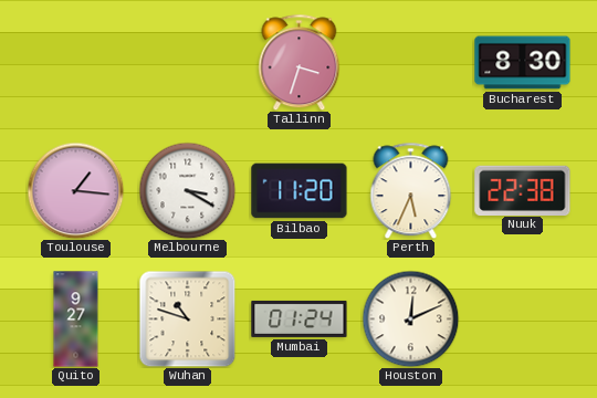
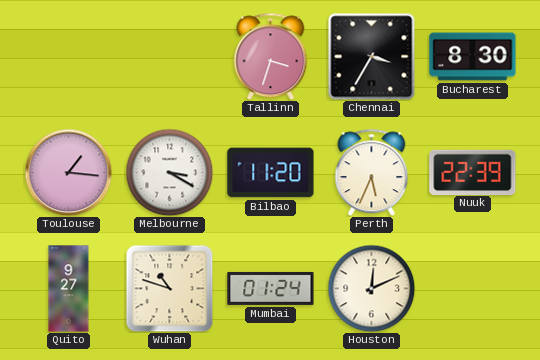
Chennai: none -> 3:35 (371, 56)
Nuuk: 22:38 -> 22:39 (473, 172)
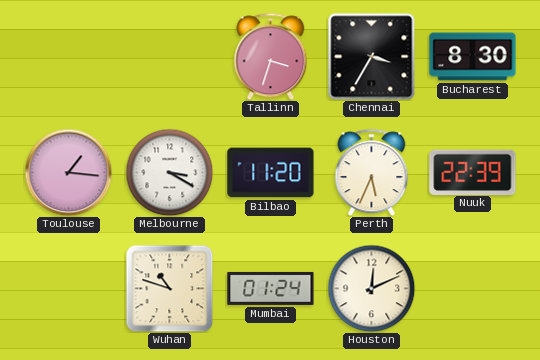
Quito: 9:27 -> none (69, 289)
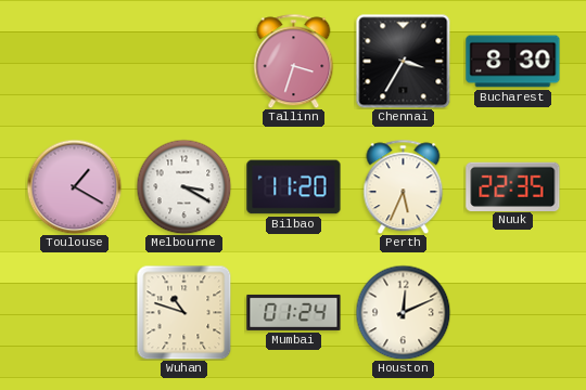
Toulouse: 1:16 -> 1:20 (74, 186)
Nuuk: 22:39 -> 22:35 (513, 186)
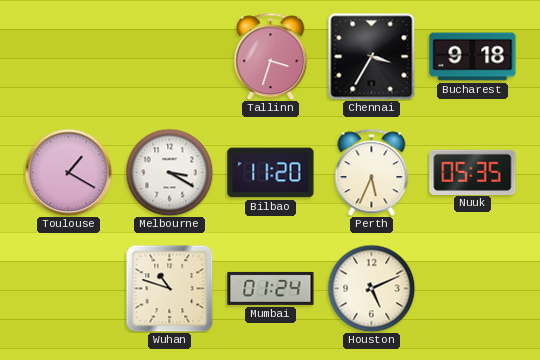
Bucharest: 8:30 -> 9:18 (473, 57)
Nuuk: 22:35 -> 05:35 (473, 172)
Houston: 12:11 -> 5:11 (371, 288)
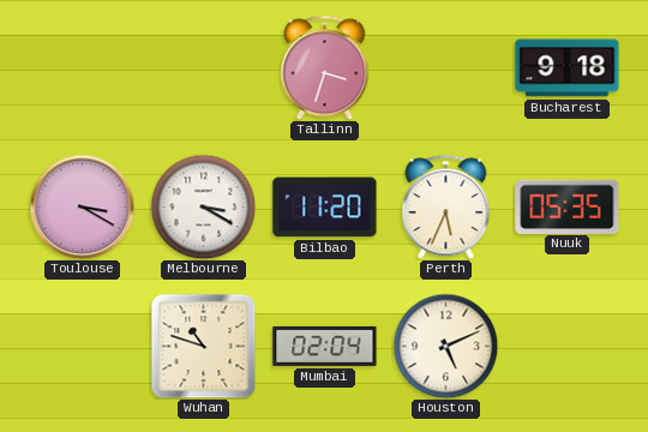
Chennai: 3:35 -> none (371, 56)
Toulouse: 1:20 -> 3:20 (82, 206)
Mumbai: 01:24 -> 02:04 (325, 346)
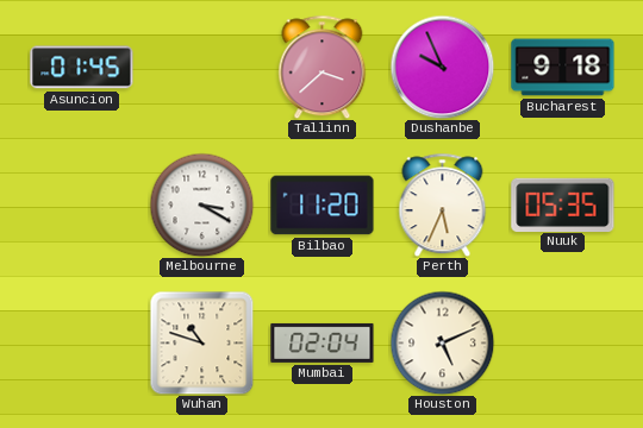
Asuncion: none -> 01:45 (82, 68)
Tallinn: 3:33 -> 3:38 (323, 67)
Dushanbe: none -> 9:56 (442, 67)
Toulouse: 3:20 -> none (82, 206)
